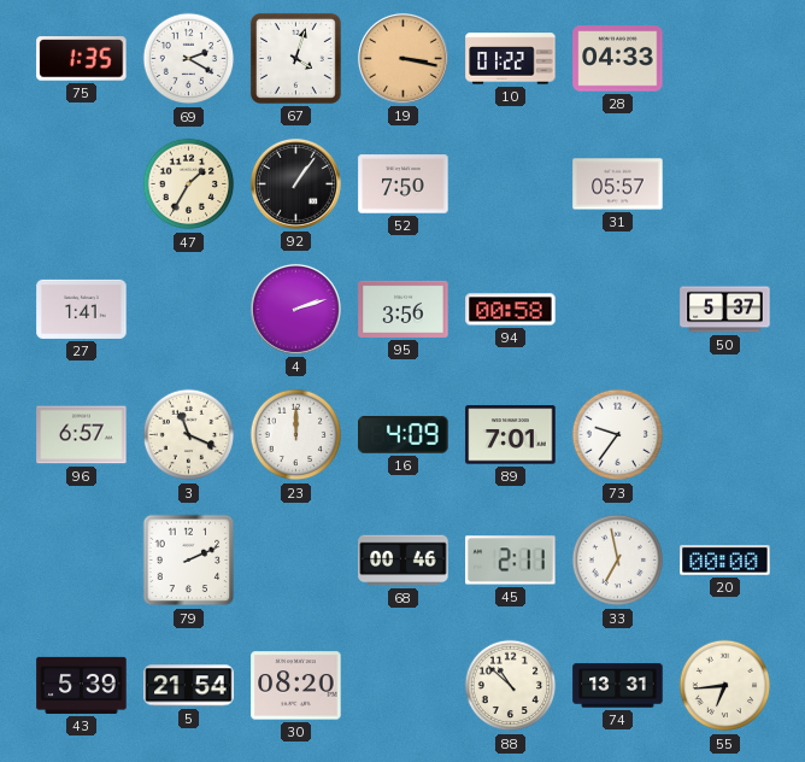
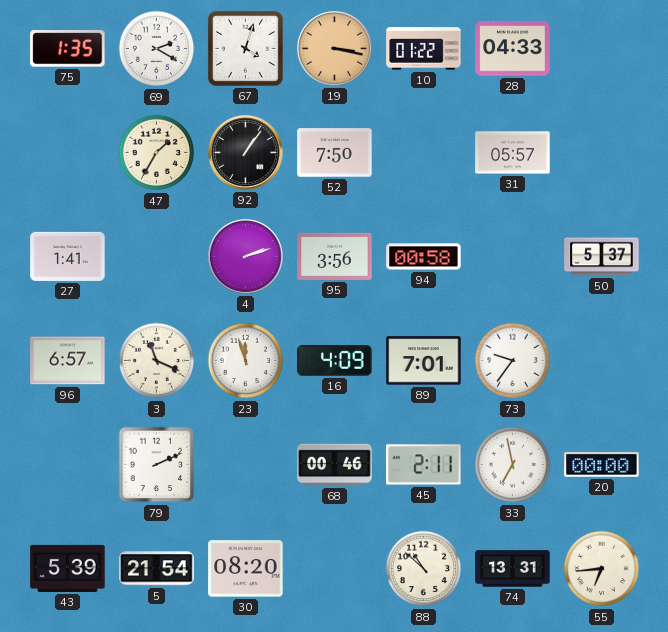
23: 12:00 -> 11:57 (246, 361)
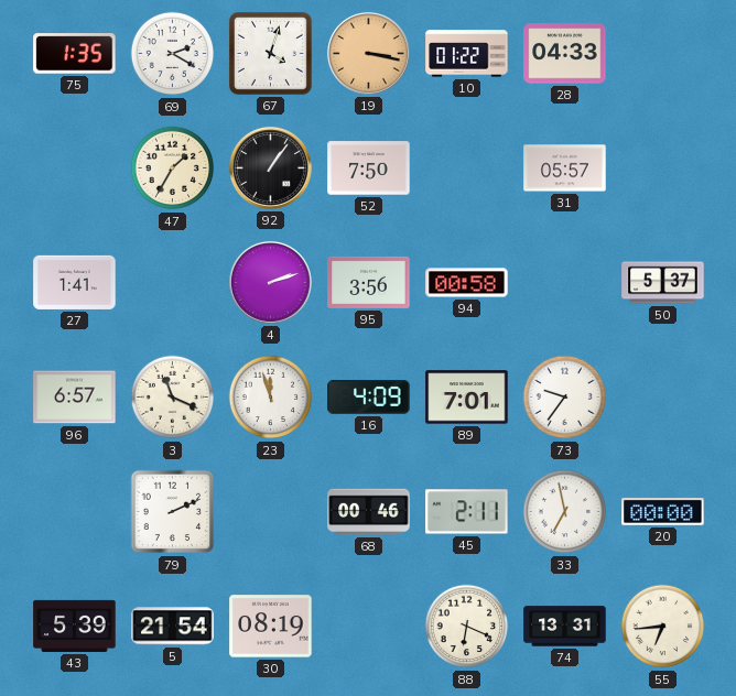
30: 08:20 -> 08:19 (271, 627)
88: 10:52 -> 6:19 (467, 627)
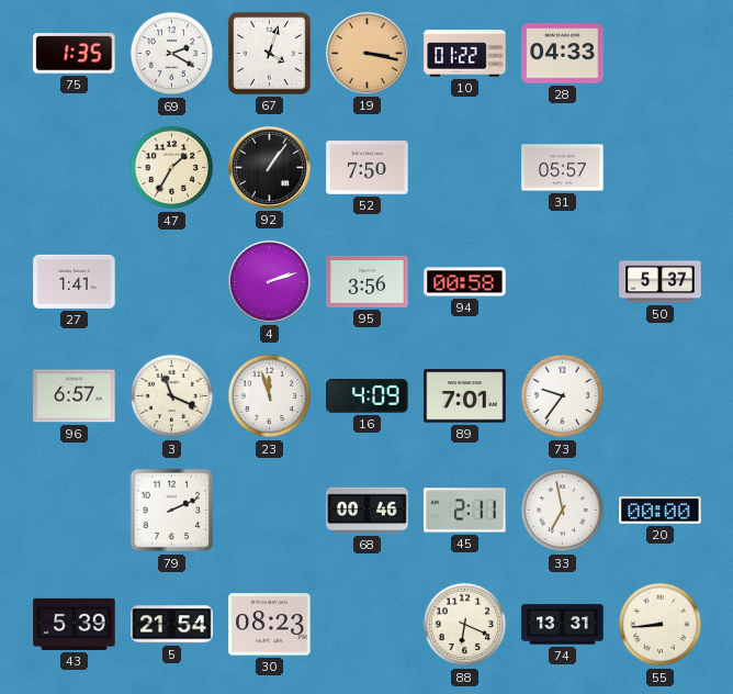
30: 08:19 -> 08:23 (270, 625)
55: 6:44 -> 8:44 (661, 625)
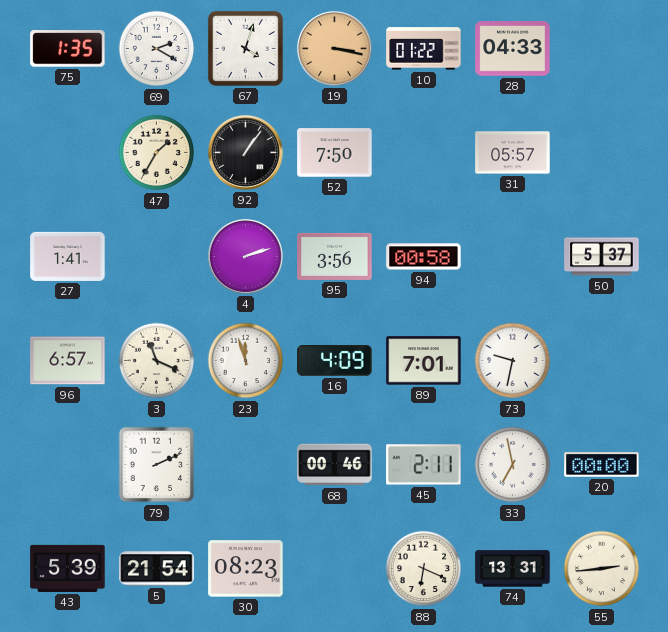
73: 9:36 -> 9:32 (513, 361)
55: 8:44 -> 2:44 (602, 569)
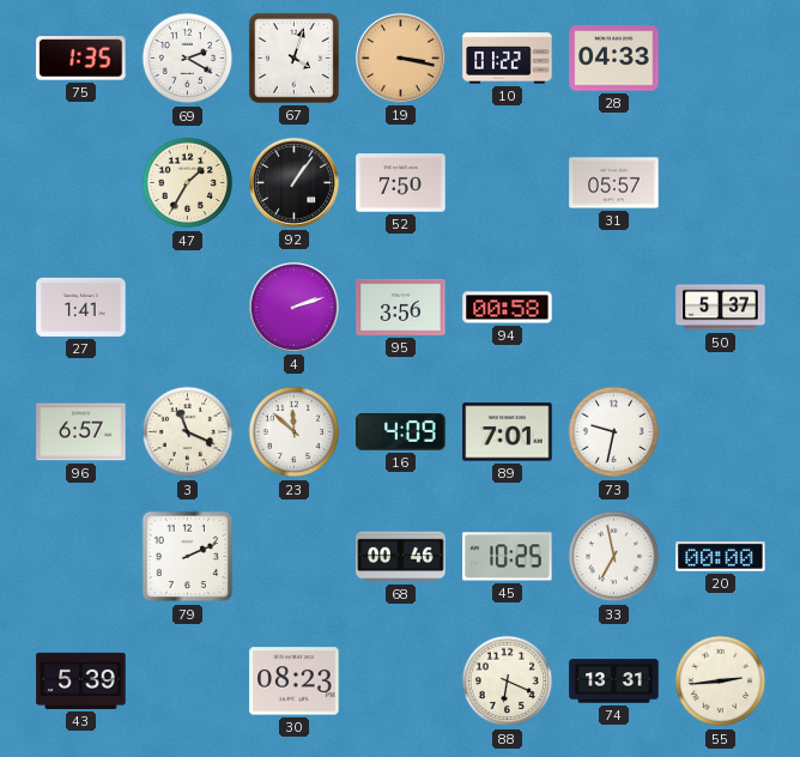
23: 11:57 -> 11:52 (295, 432)
45: 2:11 -> 10:25 (508, 557)
5: 21:54 -> none (157, 569)
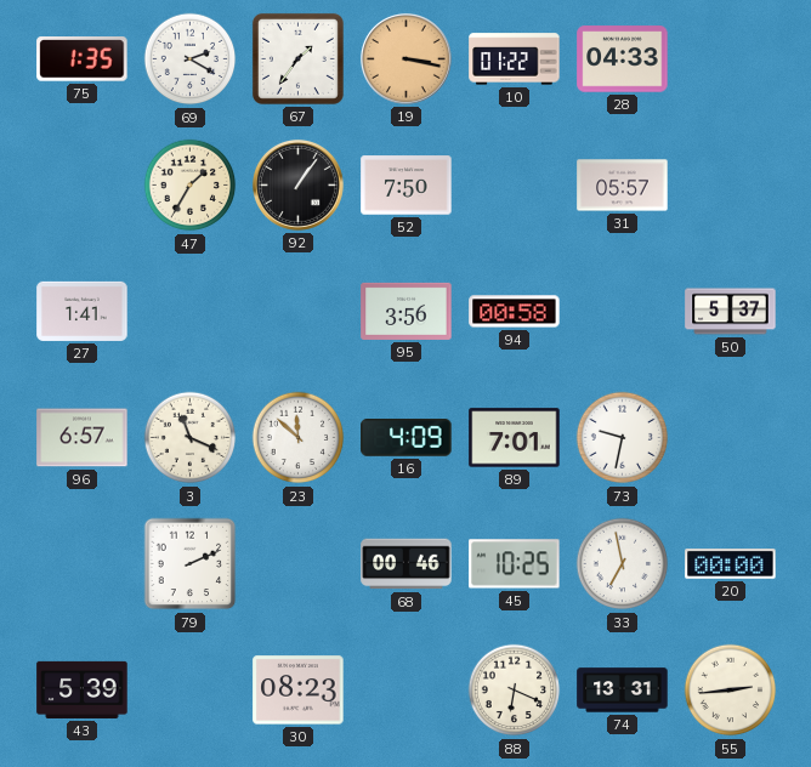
67: 4:03 -> 1:36 (297, 58)
4: 2:12 -> none (293, 307)
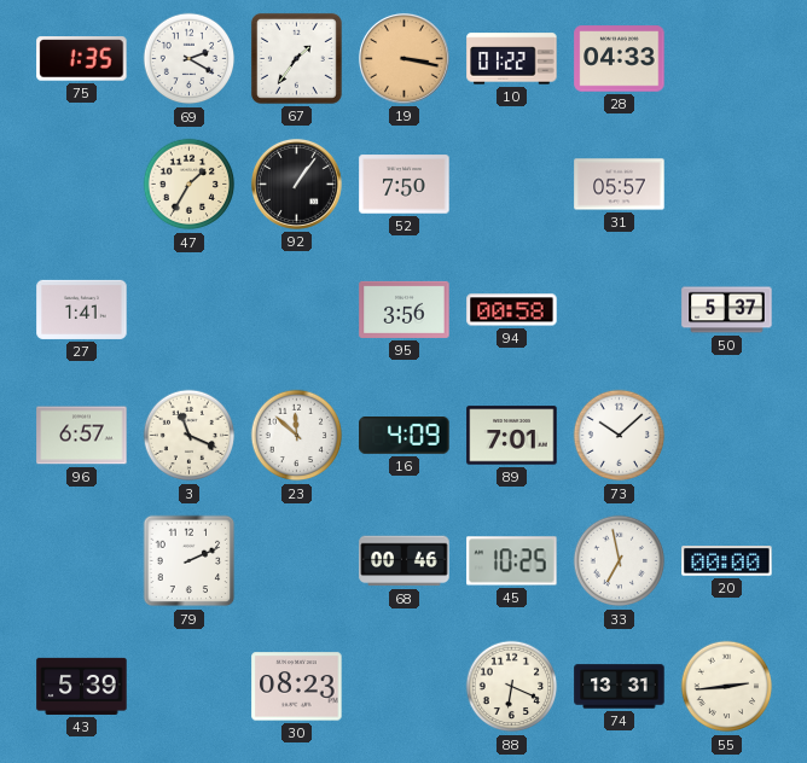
73: 9:32 -> 10:08 (620, 436)
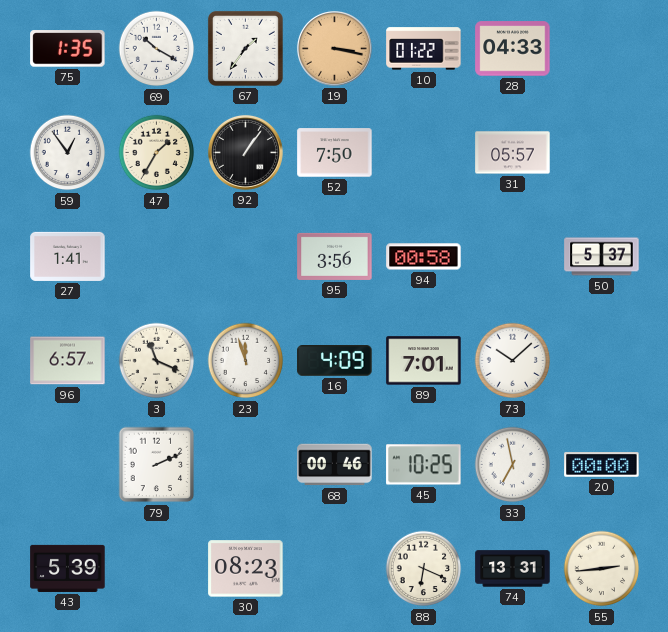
69: 2:20 -> 10:20 (157, 49)
59: none -> 12:54 (68, 153)
23: 11:52 -> 11:57 (246, 361)
